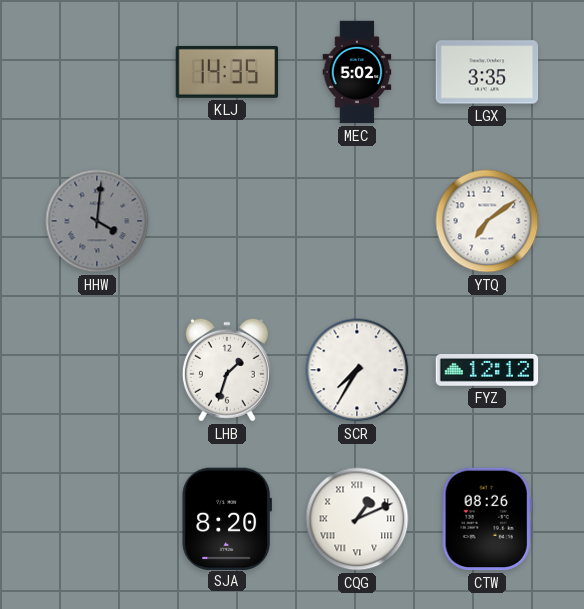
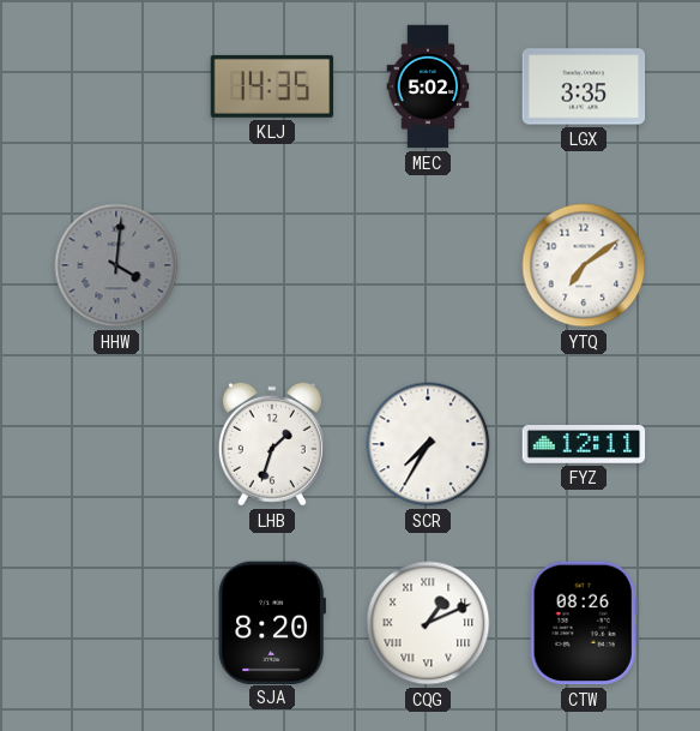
FYZ: 12:12 -> 12:11 (584, 445)
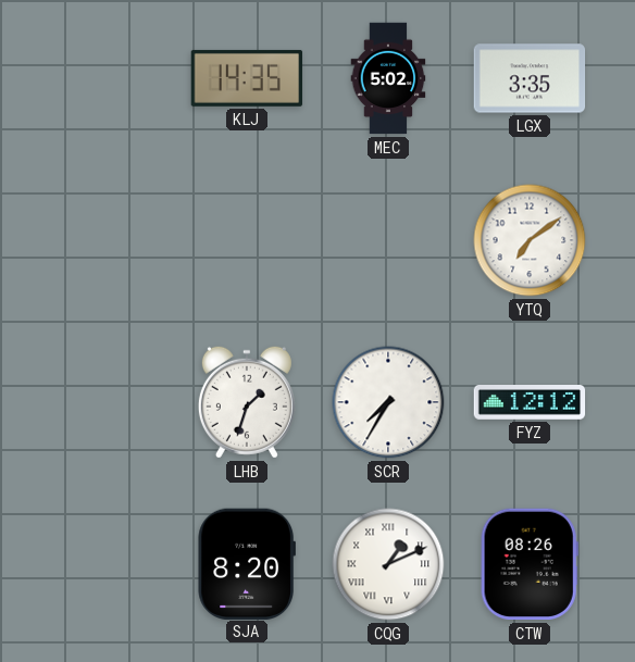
HHW: 4:01 -> none (116, 265)
FYZ: 12:11 -> 12:12 (530, 403)
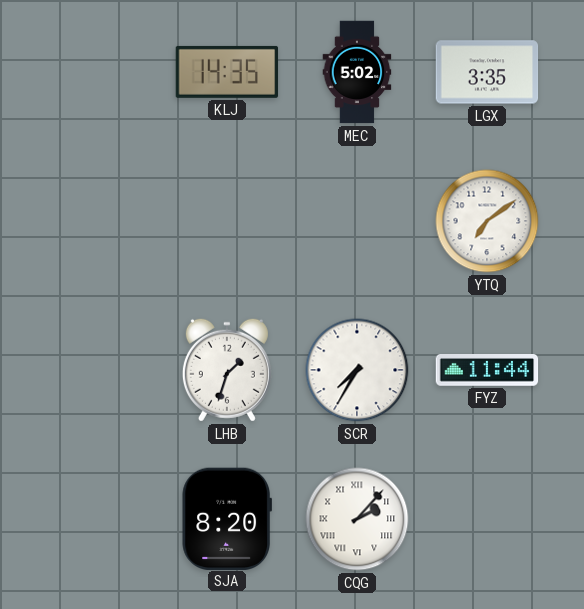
FYZ: 12:12 -> 11:44 (487, 371)
CQG: 1:11 -> 2:07 (357, 519)
CTW: 08:26 -> none (530, 564)
